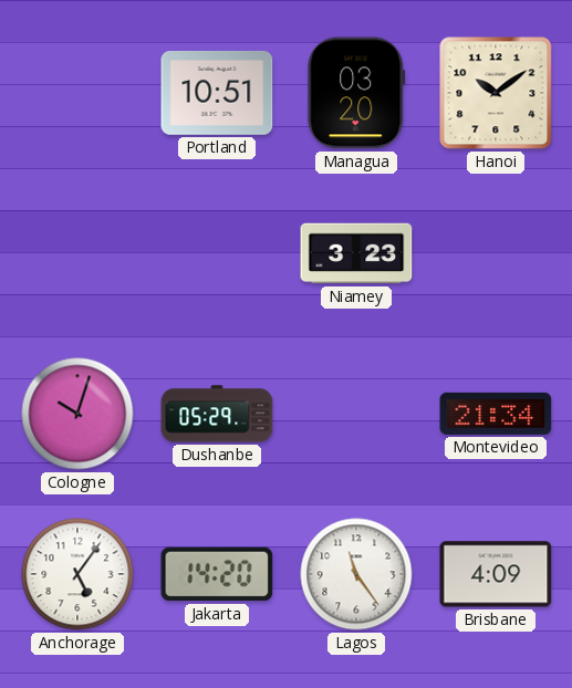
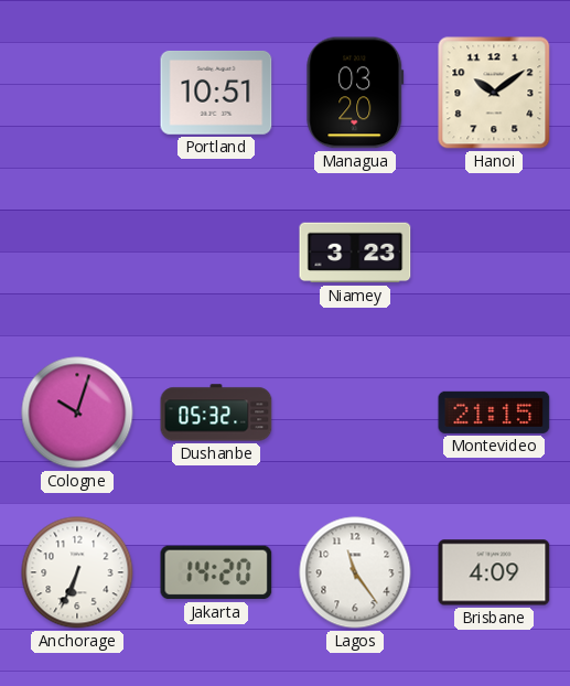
Dushanbe: 05:29 -> 05:32 (216, 412)
Montevideo: 21:34 -> 21:15 (494, 412)
Anchorage: 5:06 -> 6:34 (77, 572)
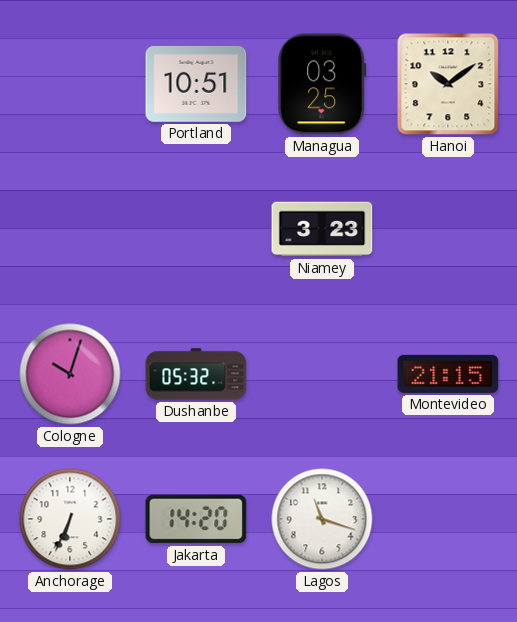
Managua: 03:20 -> 03:25 (322, 84)
Lagos: 11:24 -> 11:18 (322, 519)
Brisbane: 4:09 -> none (494, 572)
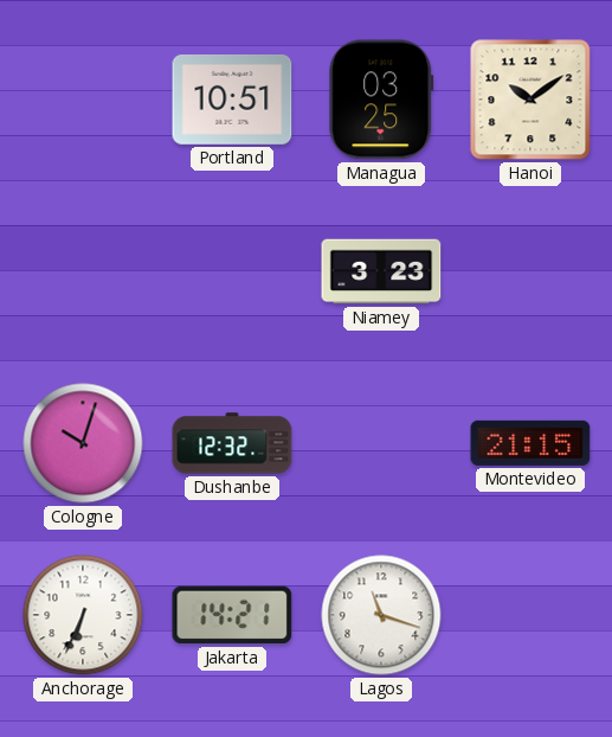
Dushanbe: 05:32 -> 12:32 (232, 443)
Jakarta: 14:20 -> 14:21 (232, 615)
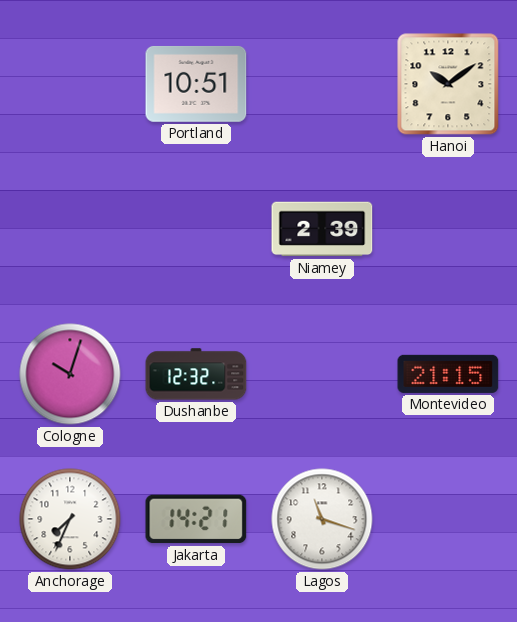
Managua: 03:25 -> none (381, 100)
Niamey: 3:23 -> 2:39 (322, 229)
Anchorage: 6:34 -> 7:34 (70, 519)
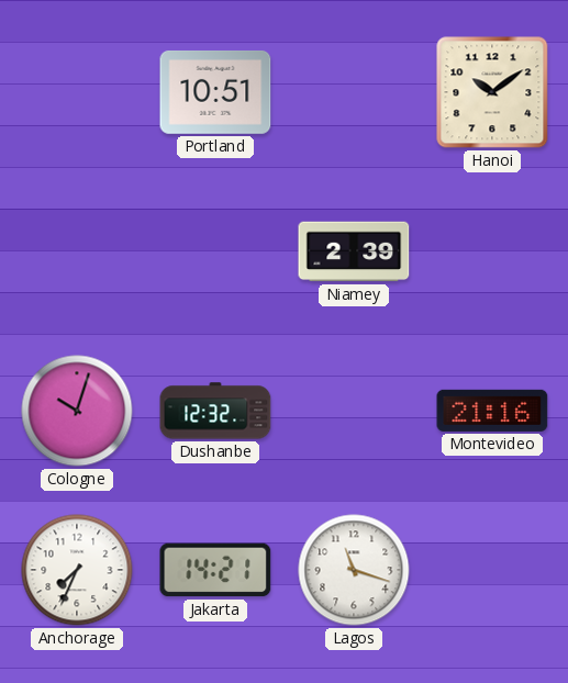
Montevideo: 21:15 -> 21:16 (492, 411)
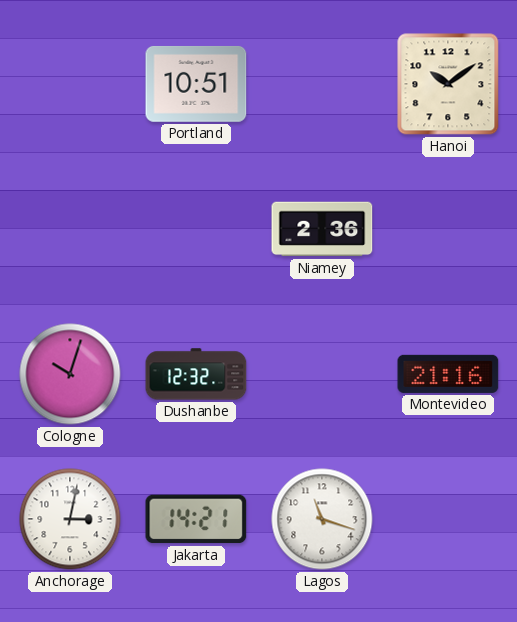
Niamey: 2:39 -> 2:36 (322, 229)
Anchorage: 7:34 -> 3:02 (70, 519)
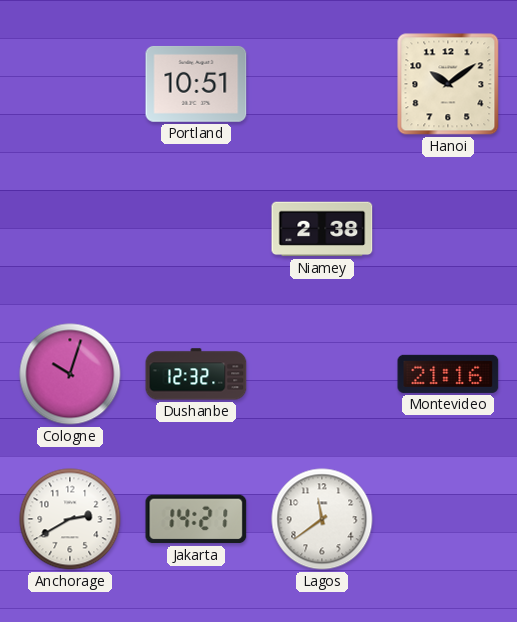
Niamey: 2:36 -> 2:38 (322, 229)
Anchorage: 3:02 -> 2:40 (70, 519)
Lagos: 11:18 -> 11:39 (322, 519)
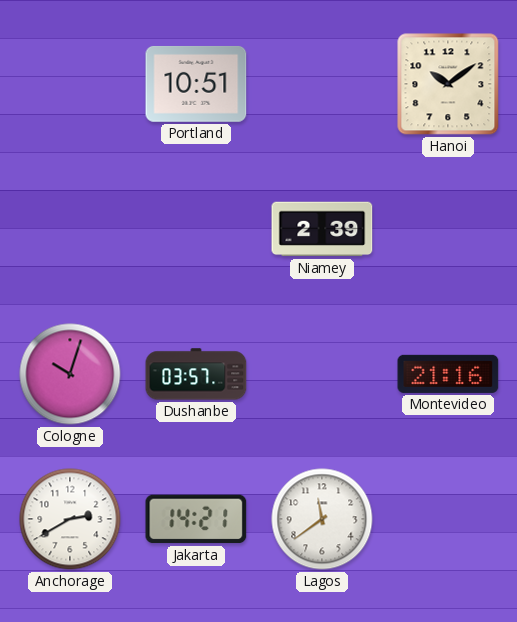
Niamey: 2:38 -> 2:39 (322, 229)
Dushanbe: 12:32 -> 03:57 (196, 374)
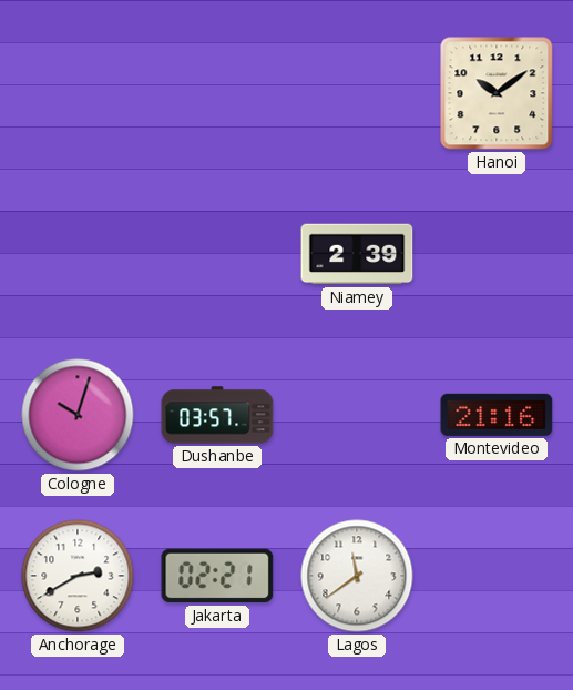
Portland: 10:51 -> none (196, 84)
Jakarta: 14:21 -> 02:21 (217, 576)
